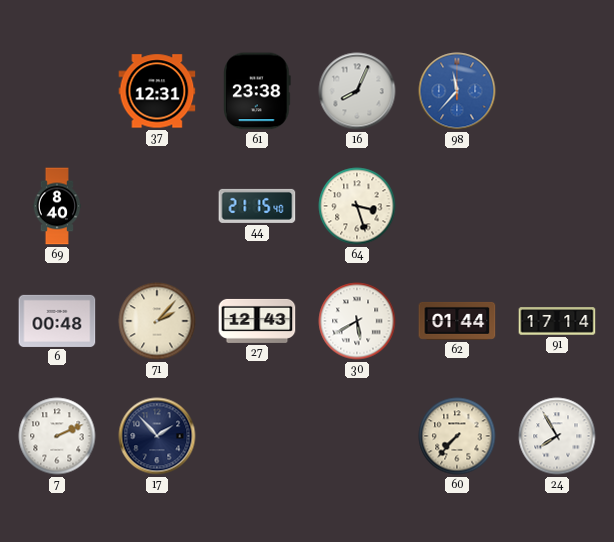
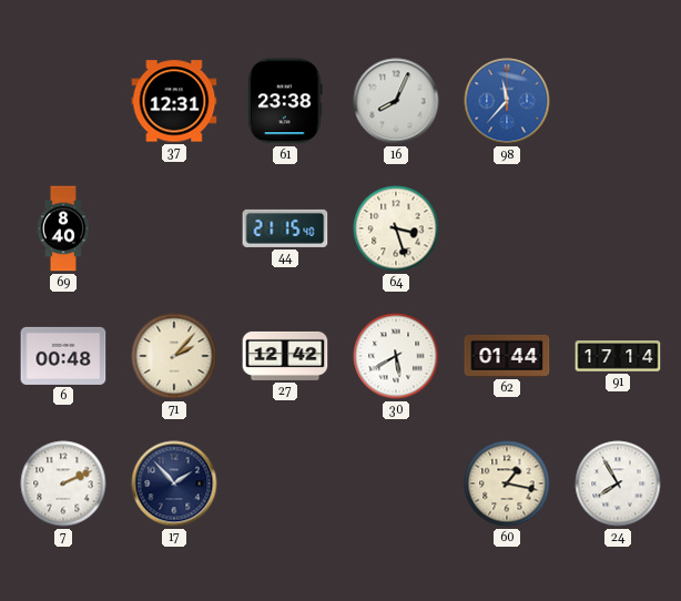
27: 12:43 -> 12:42 (285, 356)
60: 7:37 -> 1:17 (507, 483)
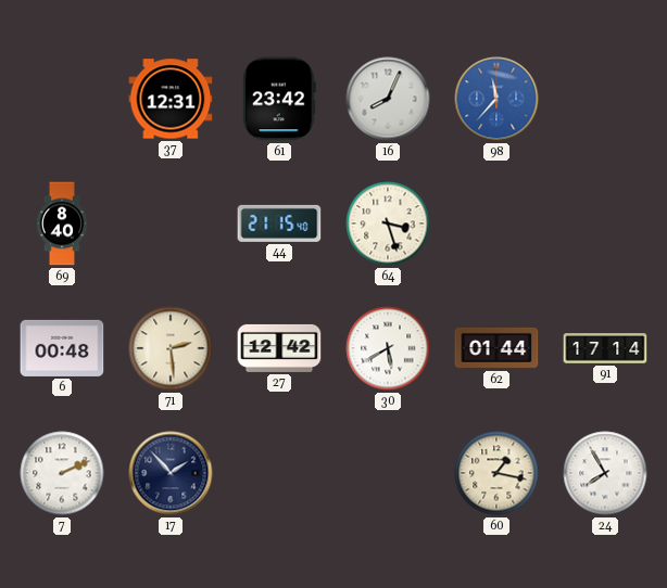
61: 23:38 -> 23:42 (279, 99)
71: 2:07 -> 2:29 (171, 348)
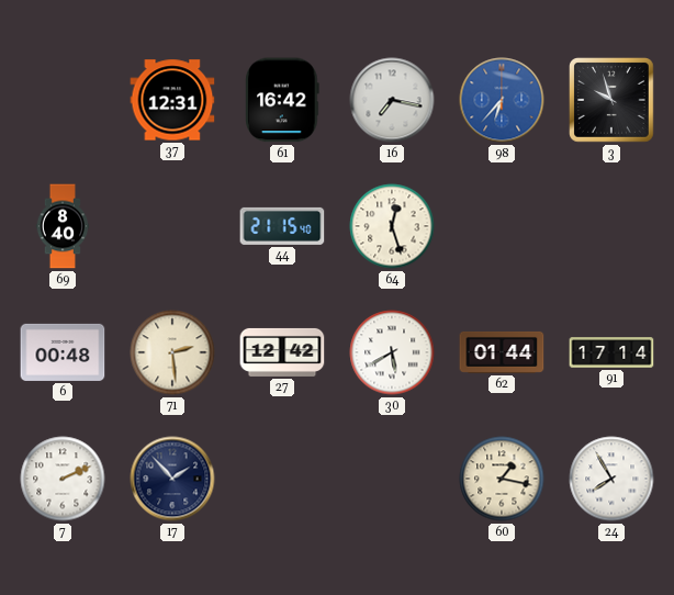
61: 23:42 -> 16:42 (282, 100)
16: 8:04 -> 7:17 (392, 100)
98: 11:37 -> 6:37 (502, 100)
3: none -> 9:57 (613, 101)
64: 3:27 -> 12:27 (392, 226)
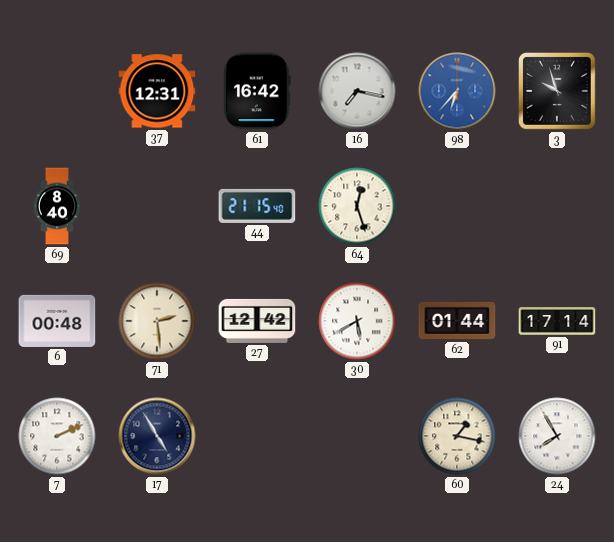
17: 1:53 -> 4:55 (157, 436)
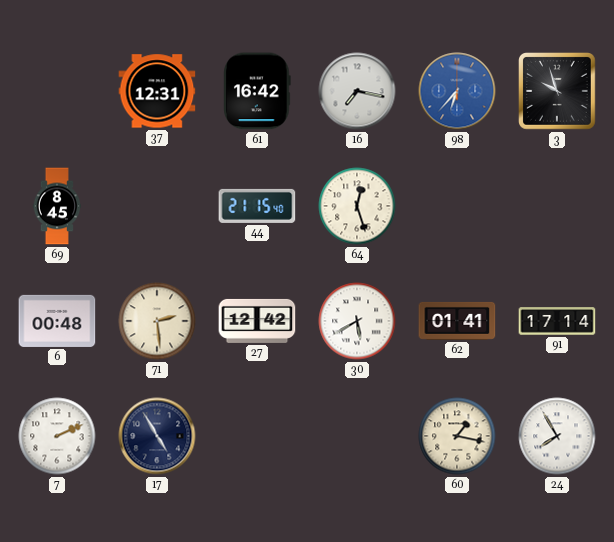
69: 8:40 -> 8:45 (57, 206)
62: 01:44 -> 01:41 (457, 321)
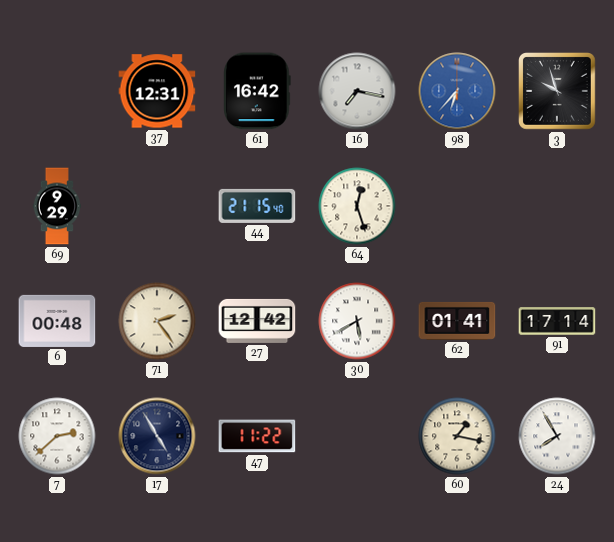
69: 8:45 -> 9:29 (57, 206)
71: 2:29 -> 2:24 (157, 321)
7: 2:11 -> 2:38 (57, 436)
47: none -> 11:22 (257, 436)
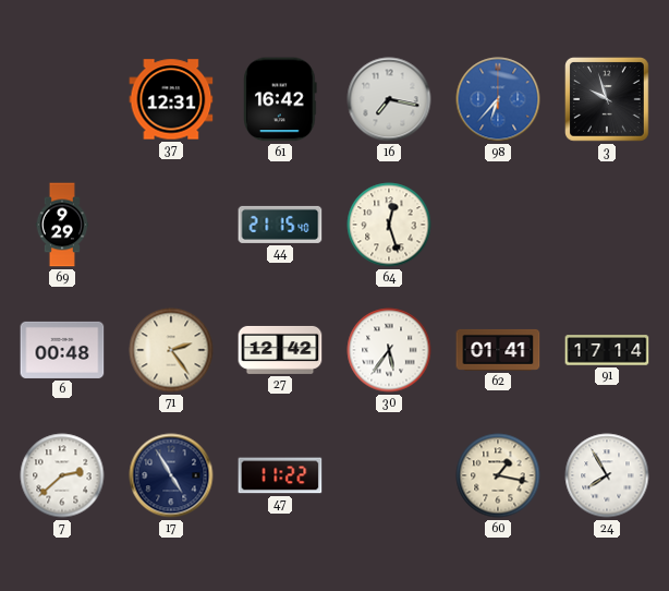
30: 5:40 -> 5:36 (389, 350)
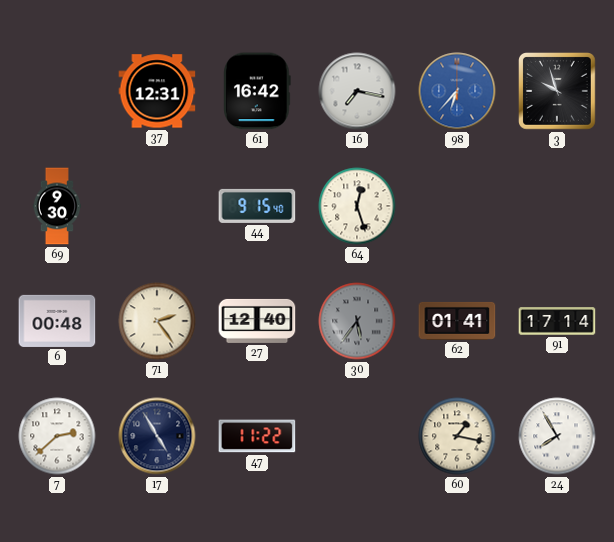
69: 9:29 -> 9:30 (57, 206)
44: 21:15 -> 9:15 (257, 206)
27: 12:42 -> 12:40 (257, 321)
30 dial: white -> grey (357, 321)
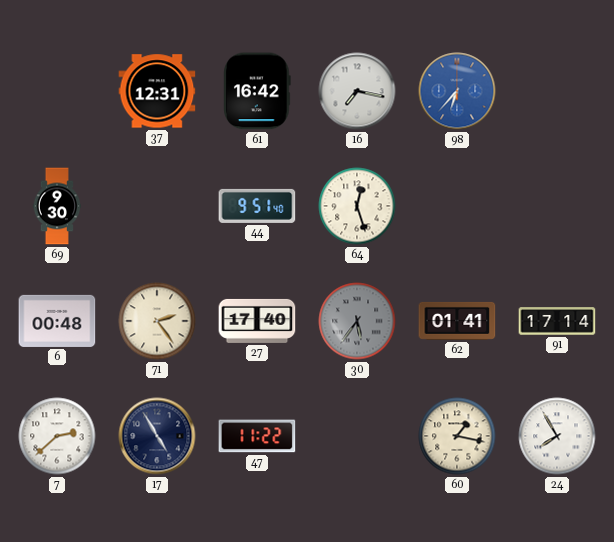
3: 9:57 -> none (558, 92)
44: 9:15 -> 9:51 (257, 206)
27: 12:40 -> 17:40 (257, 321)
